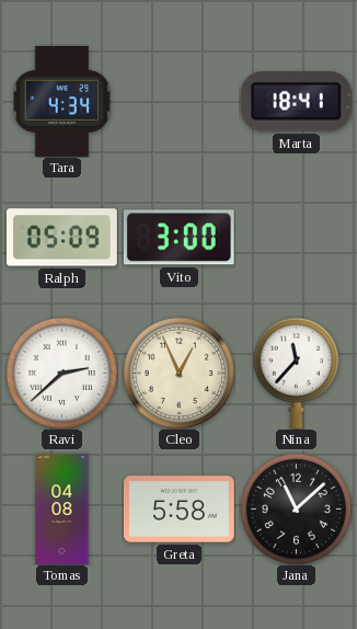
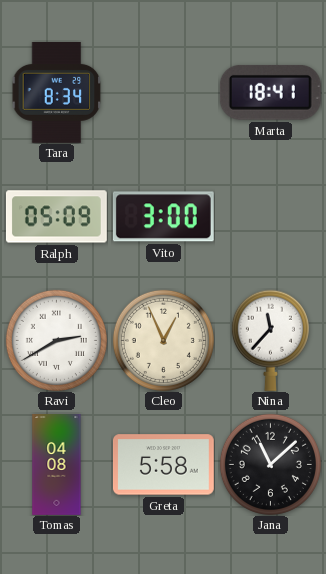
Tara: 4:34 -> 8:34 (57, 92)
Ravi: 2:38 -> 2:40 (56, 340)
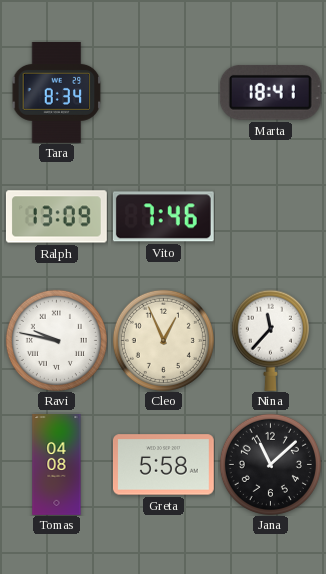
Ralph: 05:09 -> 13:09 (56, 217)
Vito: 3:00 -> 7:46 (163, 217)
Ravi: 2:40 -> 9:47 (56, 340)
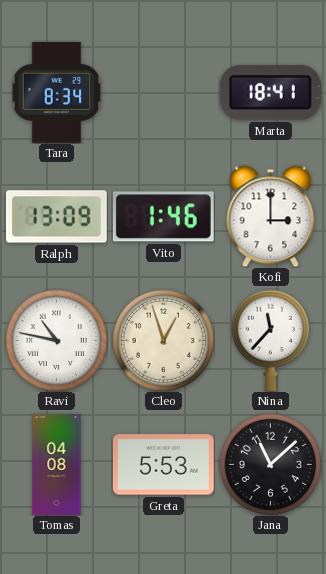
Vito: 7:46 -> 1:46 (163, 217)
Kofi: none -> 3:00 (271, 216)
Ravi: 9:47 -> 10:47 (56, 340)
Cleo: 12:56 -> 12:57 (163, 340)
Greta: 5:58 -> 5:53 (163, 465)
